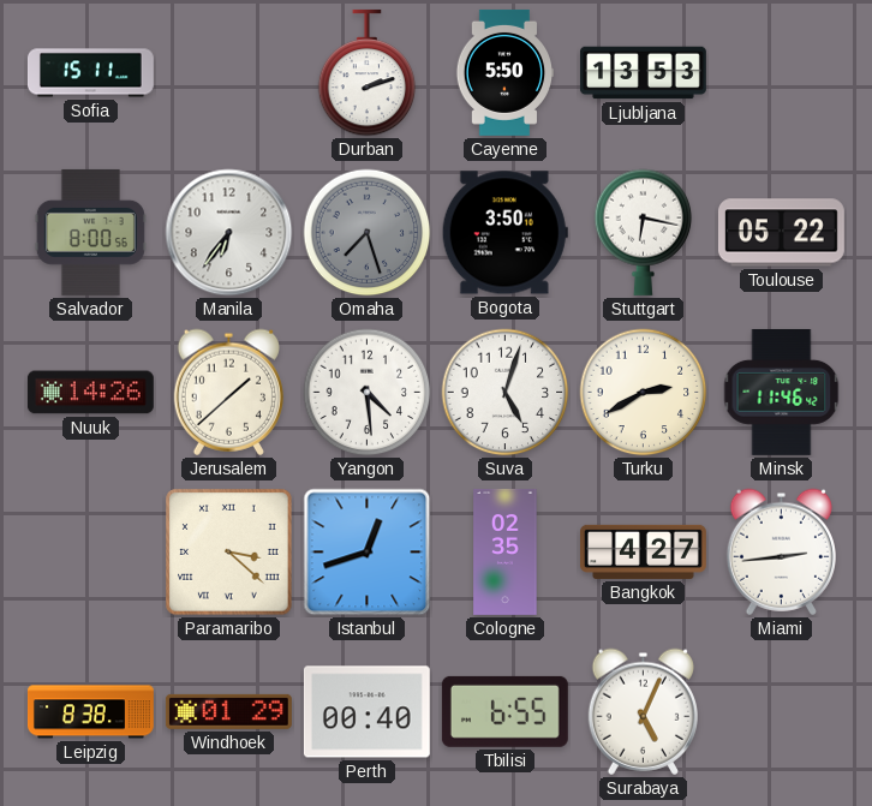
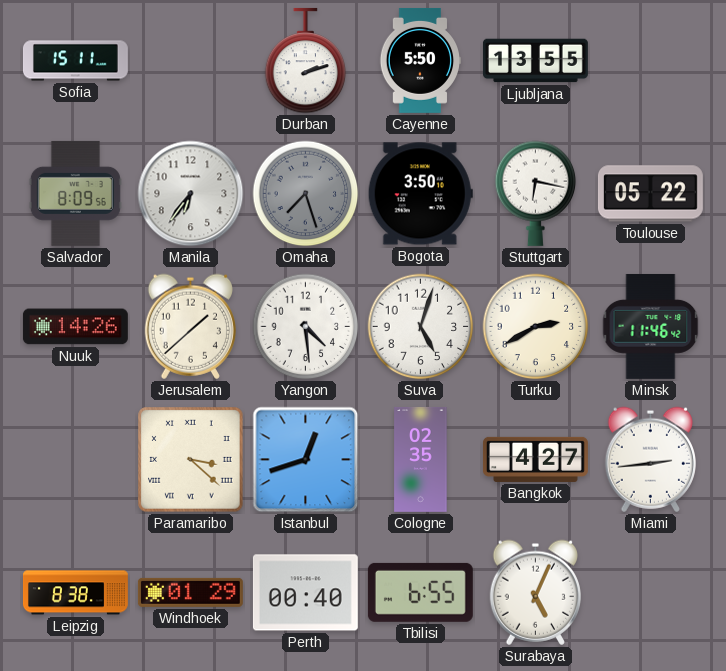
Ljubljana: 13:53 -> 13:55 (535, 61)
Salvador: 8:00 -> 8:09 (75, 193)
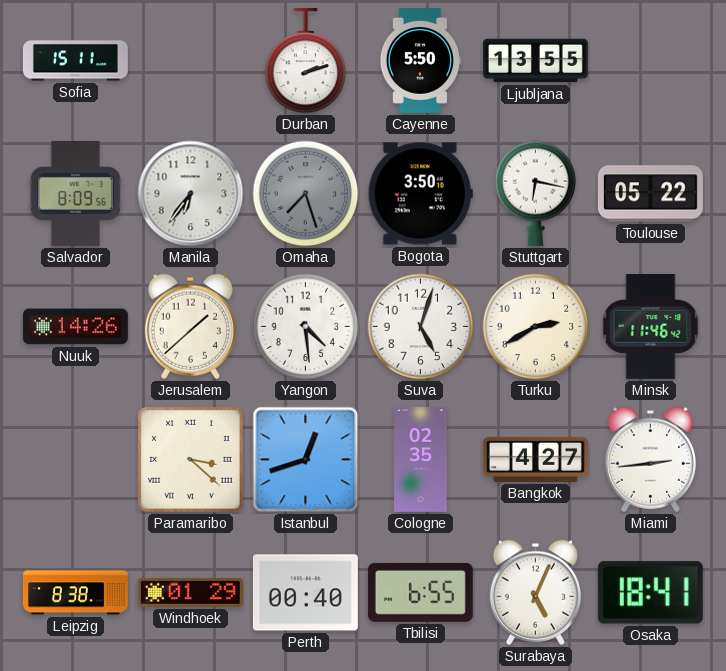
Osaka: none -> 18:41 (650, 593)
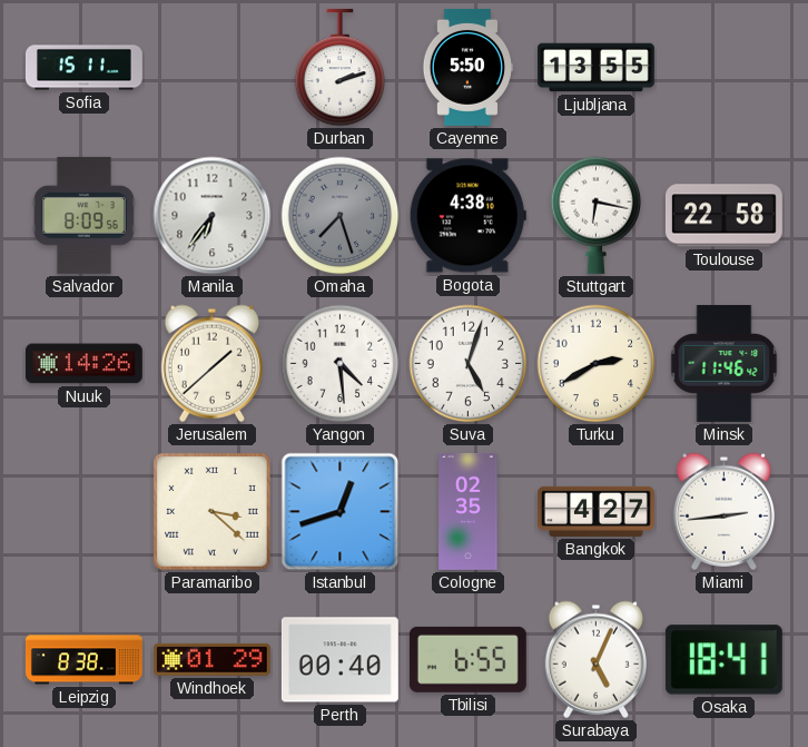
Bogota: 3:50 -> 4:38 (467, 216)
Toulouse: 05:22 -> 22:58 (723, 216)
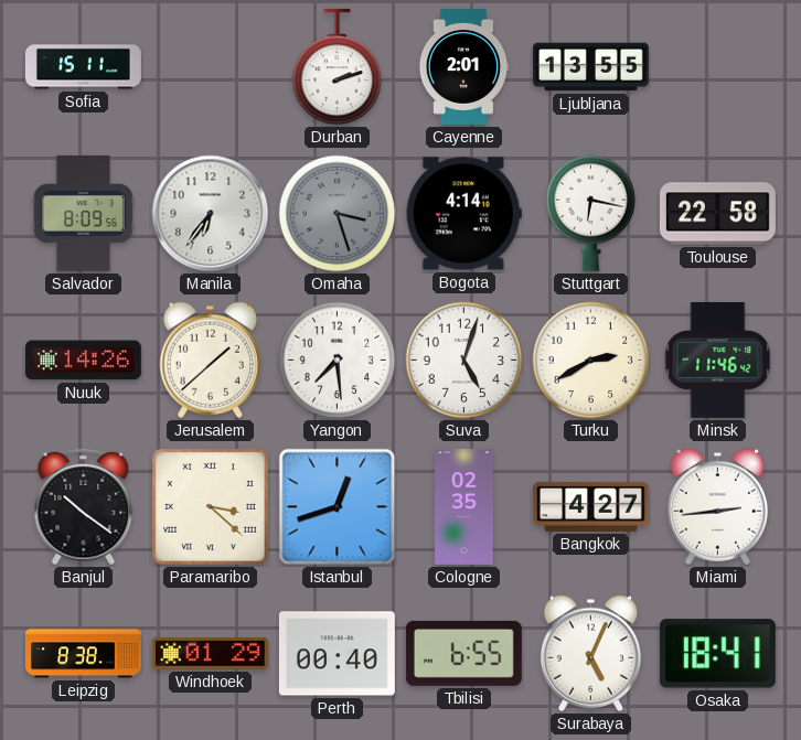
Cayenne: 5:50 -> 2:01 (462, 66)
Omaha: 7:27 -> 3:27 (338, 214)
Bogota: 4:38 -> 4:14 (463, 214)
Yangon: 4:29 -> 7:29 (338, 361)
Banjul: none -> 10:21 (84, 507)
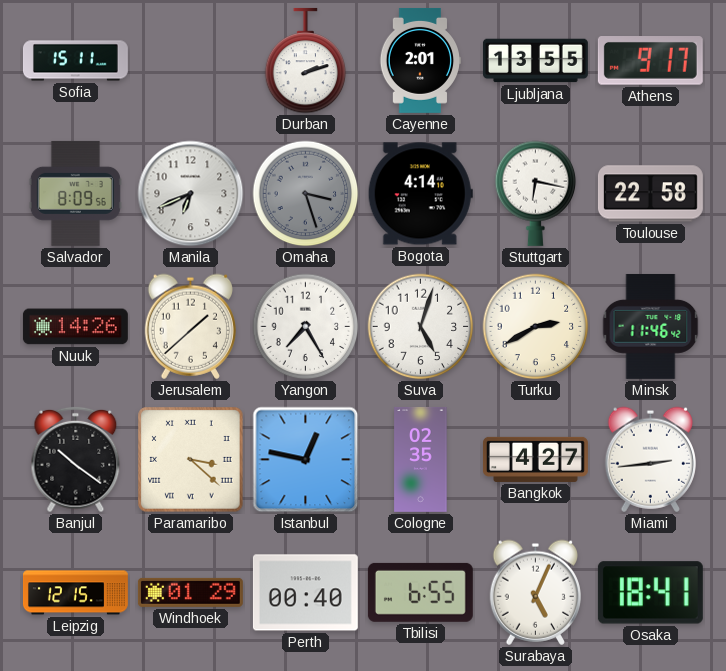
Athens: none -> 9:17 (650, 61)
Manila: 6:36 -> 6:41 (191, 194)
Yangon: 7:29 -> 7:25 (306, 327)
Istanbul: 12:42 -> 12:47 (306, 460)
Leipzig: 8:38 -> 12:15 (75, 593)
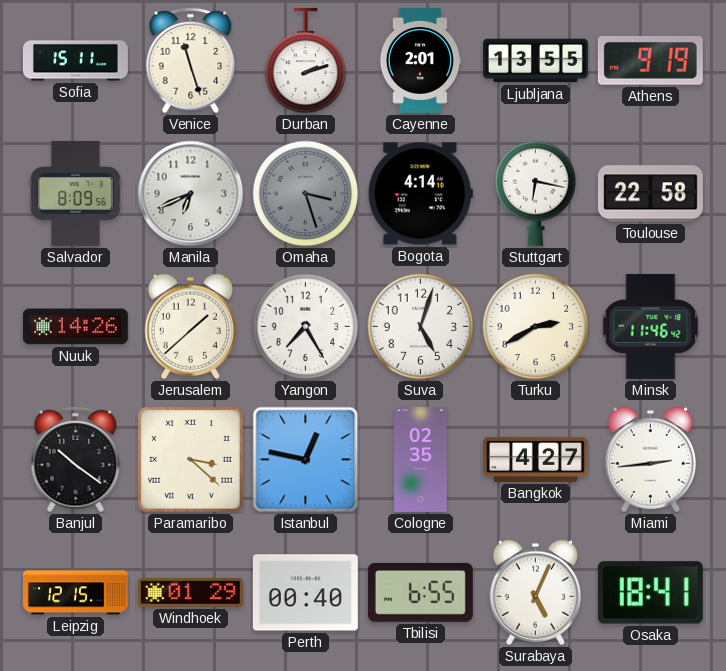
Venice: none -> 11:27 (191, 61)
Athens: 9:17 -> 9:19 (650, 61)
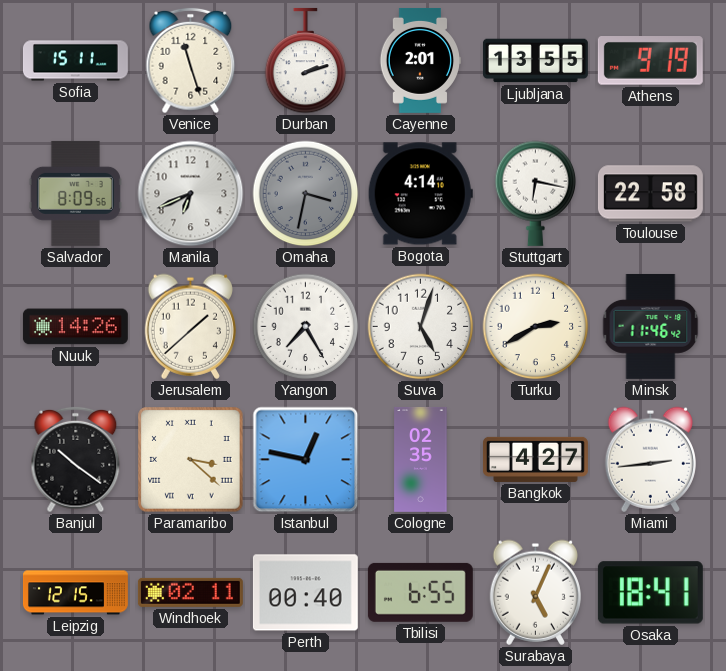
Omaha: 3:27 -> 3:32 (306, 194)
Windhoek: 01:29 -> 02:11 (190, 592)
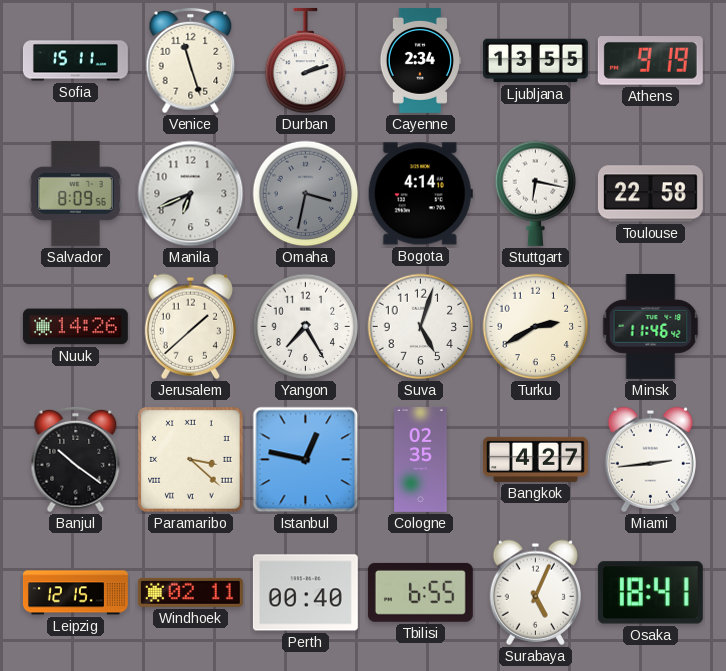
Cayenne: 2:01 -> 2:34 (419, 60)
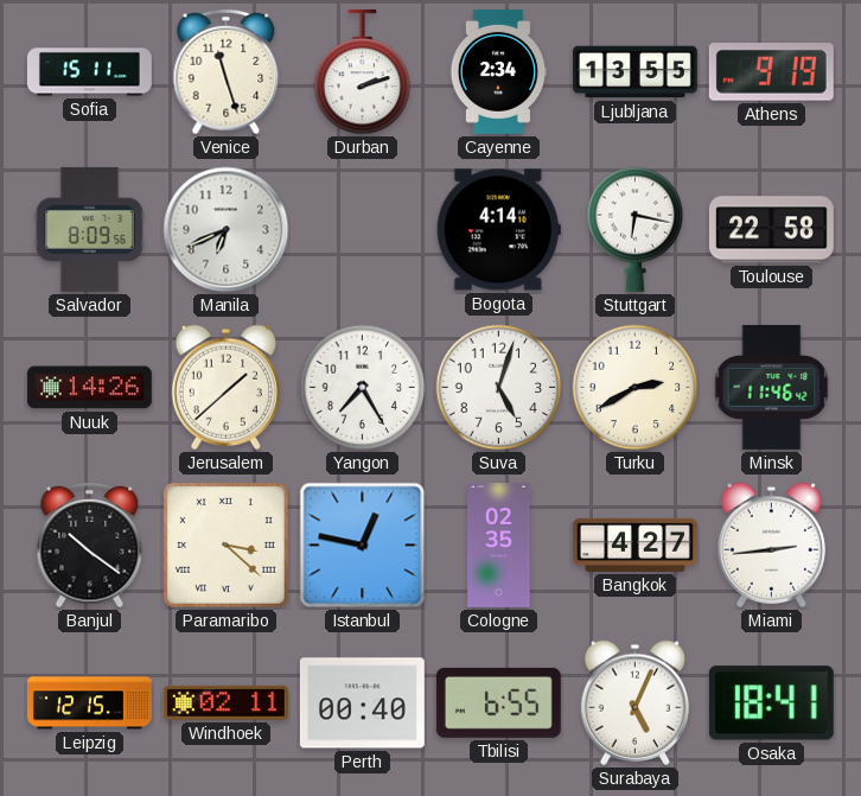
Omaha: 3:32 -> none (306, 194)
